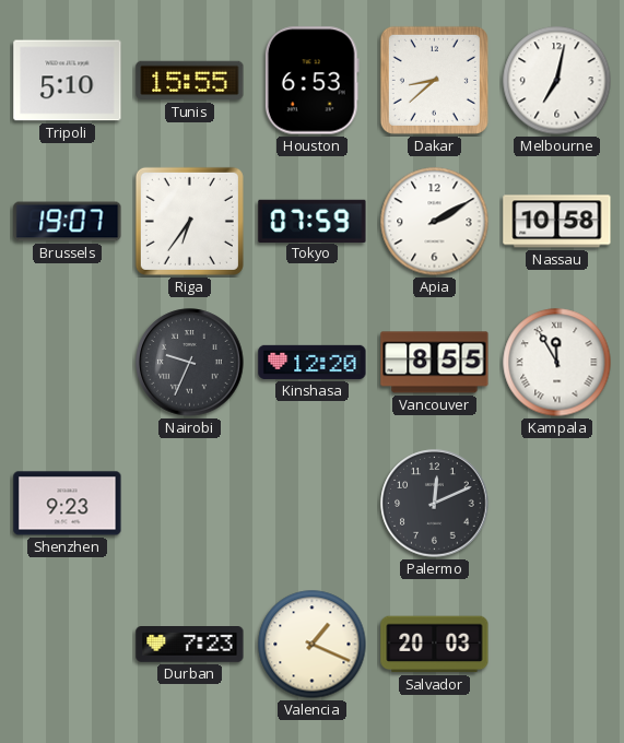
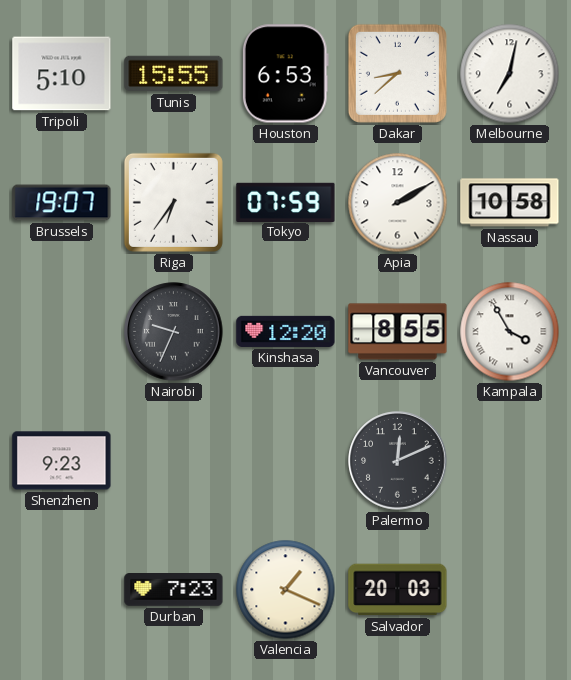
Kampala: 11:55 -> 3:55 (510, 332)
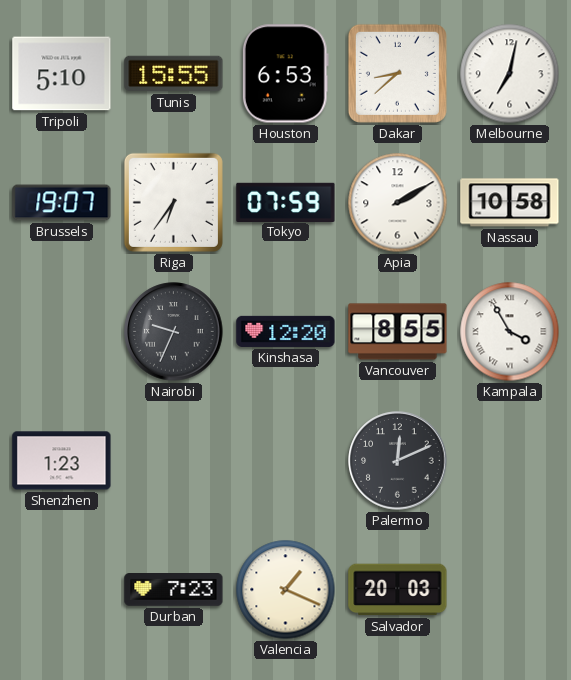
Shenzhen: 9:23 -> 1:23 (62, 461)
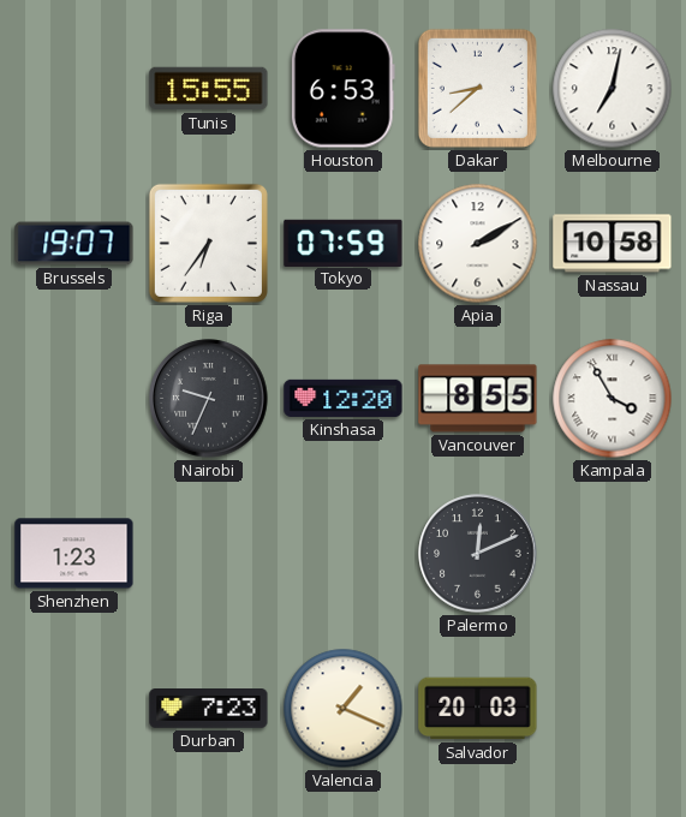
Tripoli: 5:10 -> none (62, 74)
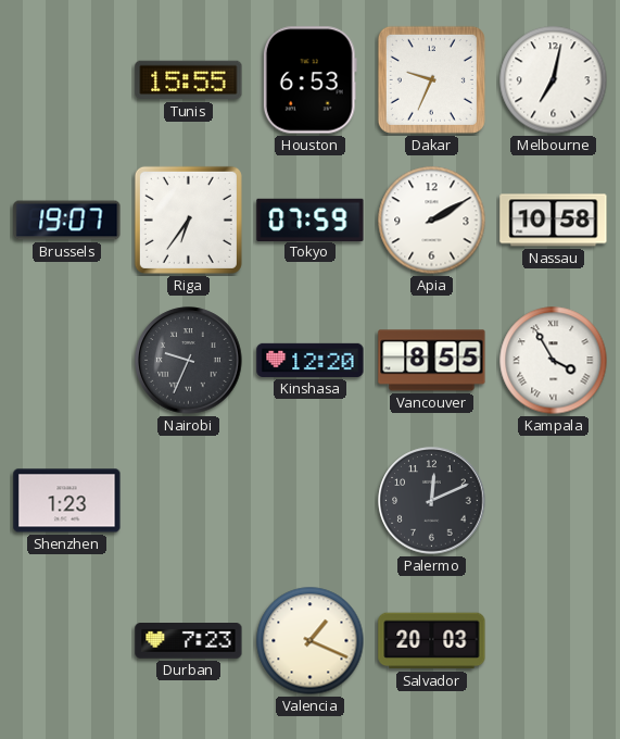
Dakar: 8:38 -> 9:34 (431, 79)
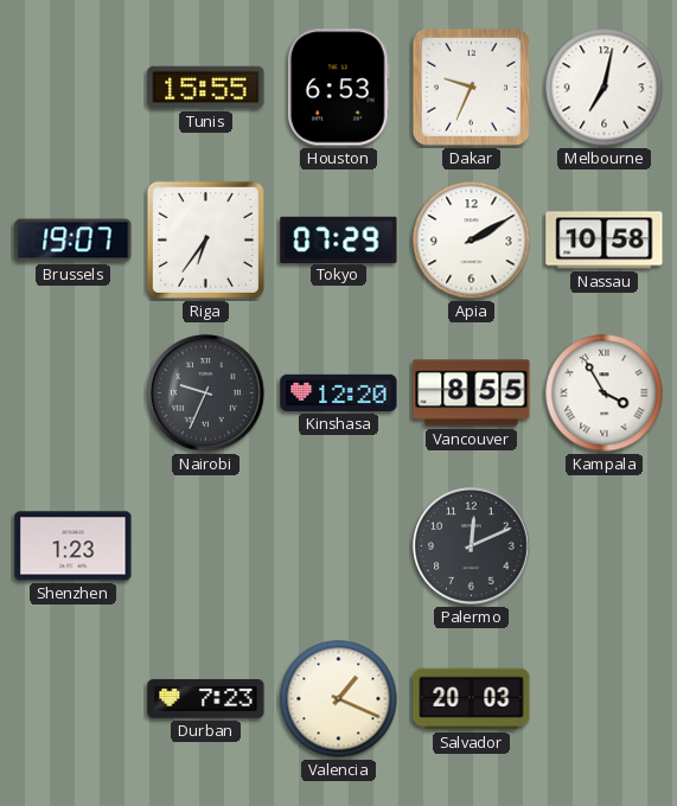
Tokyo: 07:59 -> 07:29 (339, 239)
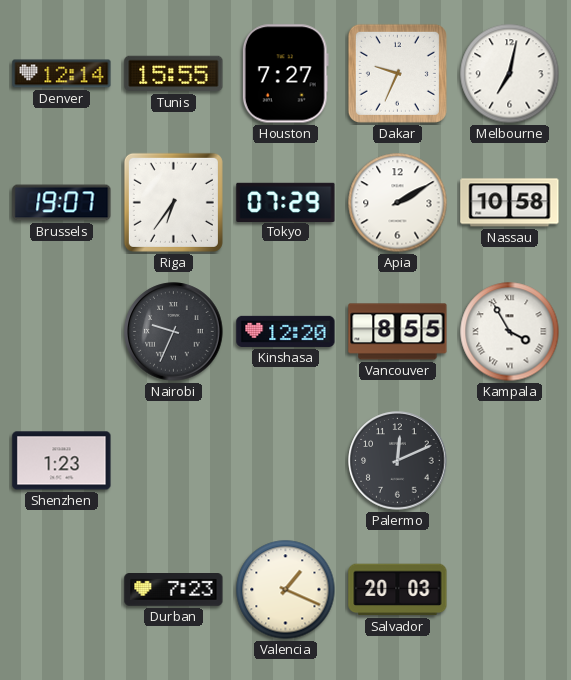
Denver: none -> 12:14 (62, 74)
Houston: 6:53 -> 7:27 (285, 74)
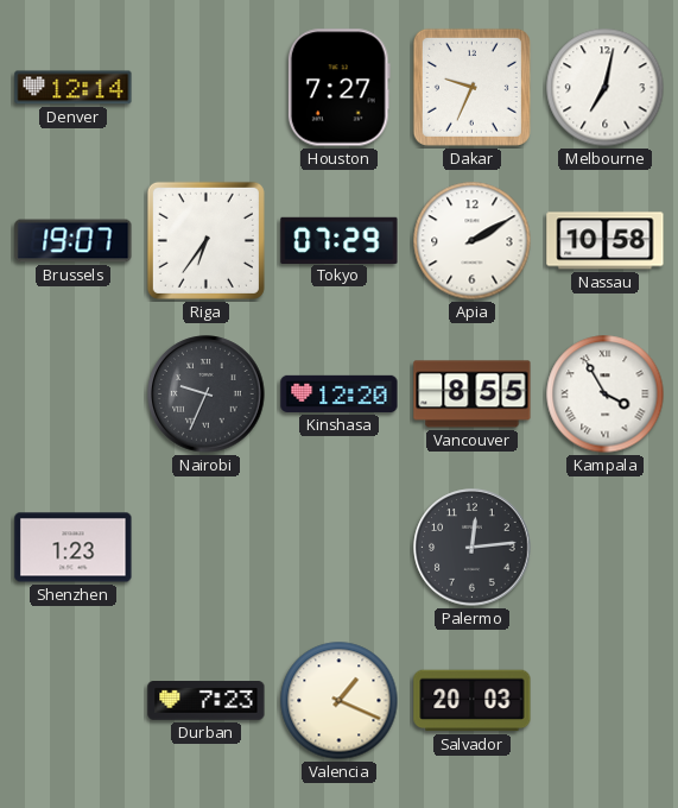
Tunis: 15:55 -> none (174, 74)
Palermo: 12:11 -> 12:14 (473, 548)
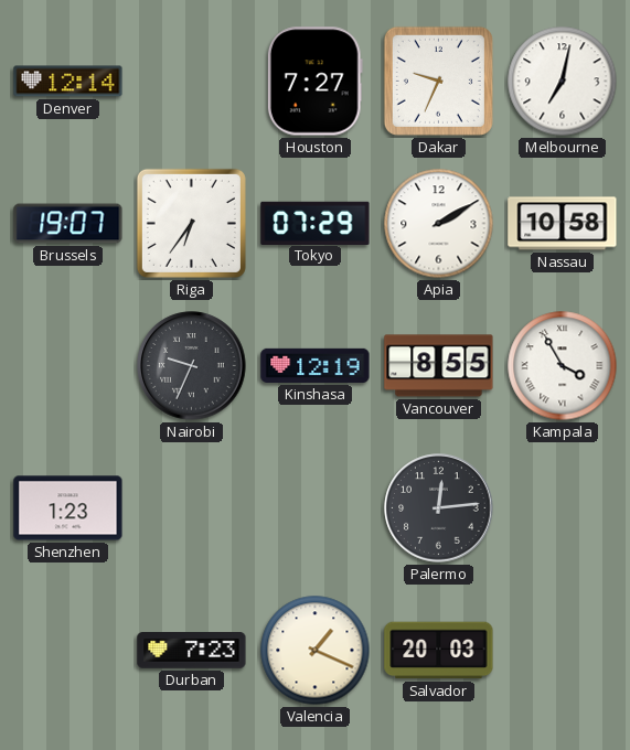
Kinshasa: 12:20 -> 12:19 (316, 365)
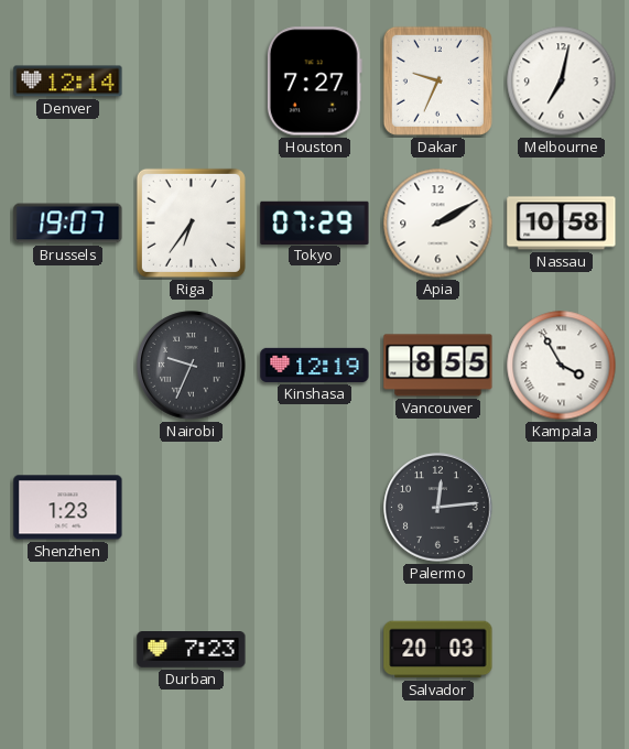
Valencia: 1:19 -> none (316, 651)
